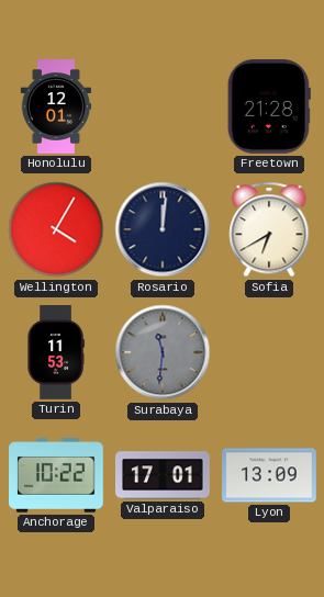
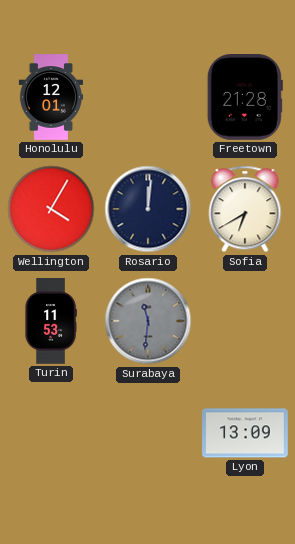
Anchorage: 10:22 -> none (57, 476)
Valparaiso: 17:01 -> none (163, 475)
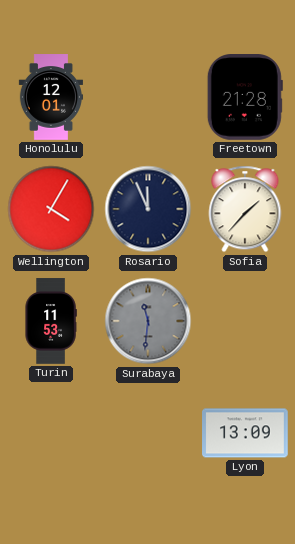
Rosario: 12:01 -> 11:56 (148, 209)
Sofia: 6:40 -> 1:37 (245, 209)
